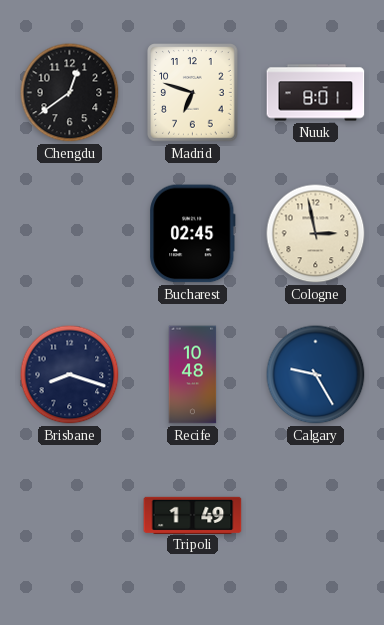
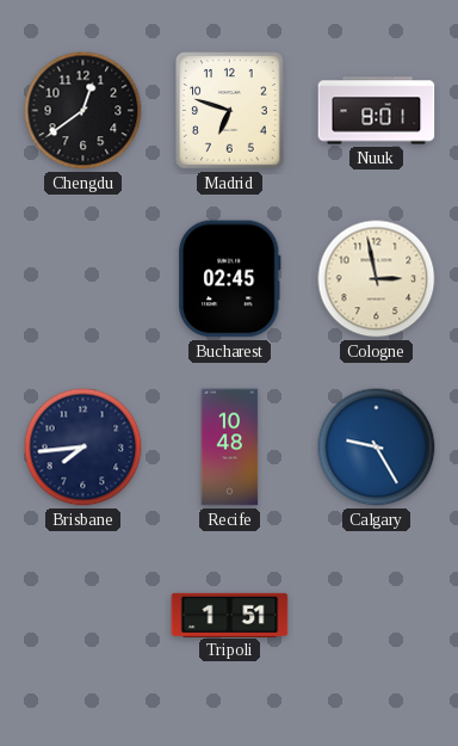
Brisbane: 8:18 -> 7:44 (83, 448)
Tripoli: 1:49 -> 1:51 (230, 615)
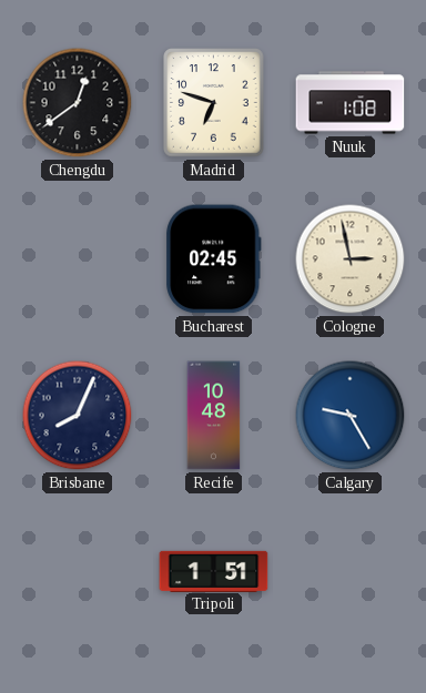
Nuuk: 8:01 -> 1:08 (351, 103)
Brisbane: 7:44 -> 8:04 (78, 416)
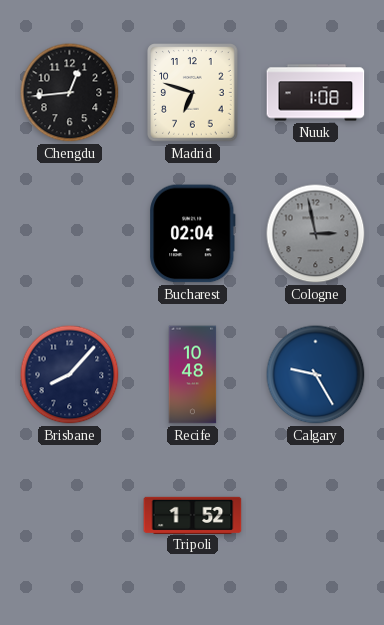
Chengdu: 12:39 -> 12:44 (70, 93)
Bucharest: 02:45 -> 02:04 (193, 234)
Cologne dial: cream -> grey (316, 234)
Brisbane: 8:04 -> 8:07 (70, 375)
Tripoli: 1:51 -> 1:52 (193, 515)
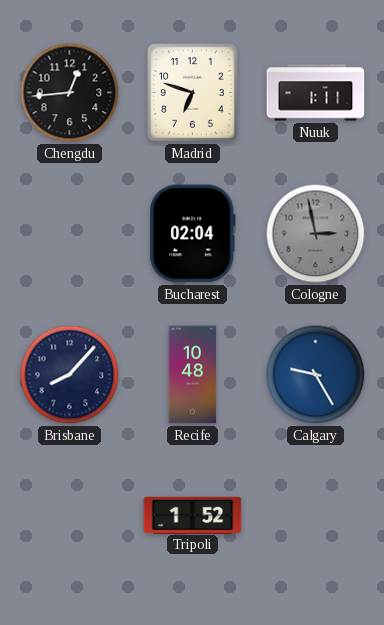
Nuuk: 1:08 -> 1:11 (316, 93)
